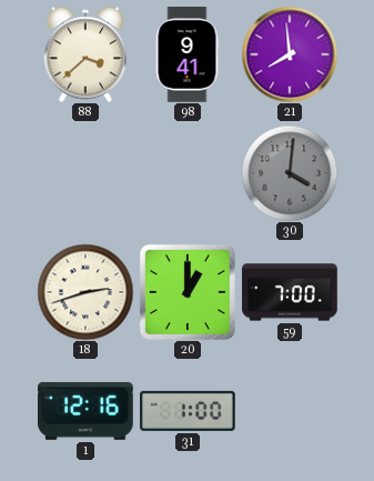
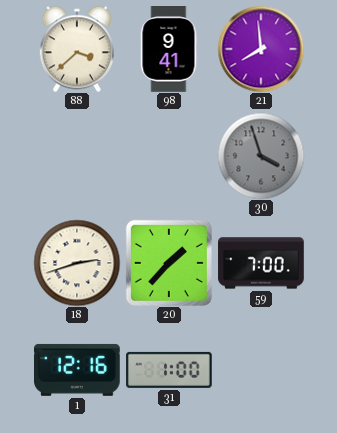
30: 4:01 -> 3:57 (261, 156)
20: 1:00 -> 1:37 (169, 263)
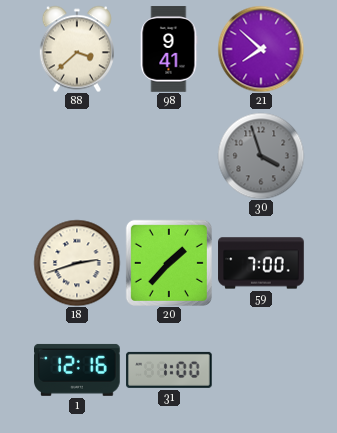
21: 7:59 -> 7:52 (261, 49)
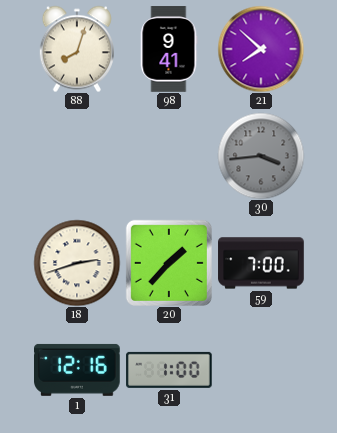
88: 3:38 -> 8:03 (77, 49)
30: 3:57 -> 3:44 (261, 156)
